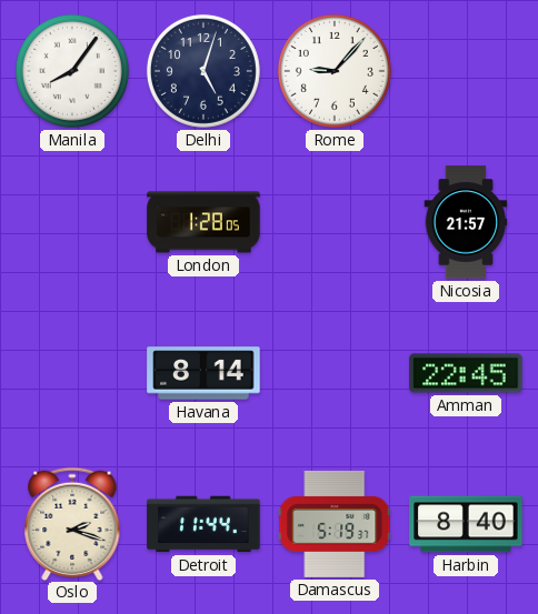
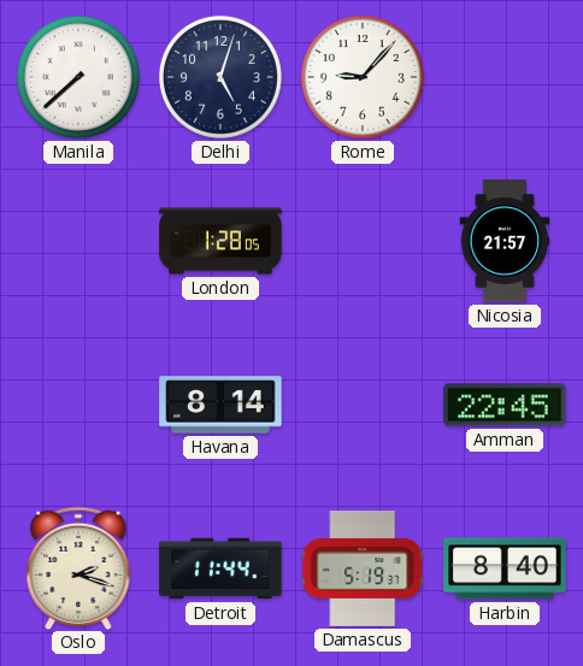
Manila: 8:06 -> 7:38 (78, 77)
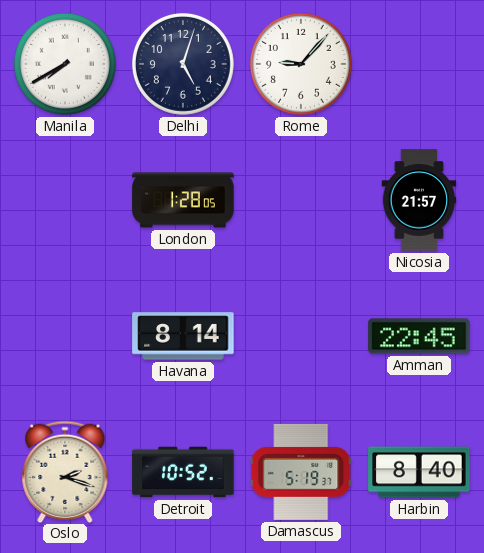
Manila: 7:38 -> 7:40 (65, 64)
Detroit: 11:44 -> 10:52 (183, 472)
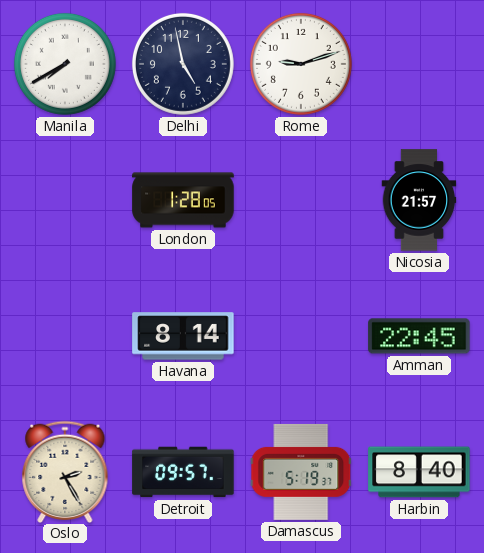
Delhi: 5:03 -> 4:58 (183, 64)
Rome: 9:07 -> 9:12 (301, 64)
Oslo: 2:18 -> 2:25 (65, 471)
Detroit: 10:52 -> 09:57 (183, 472)
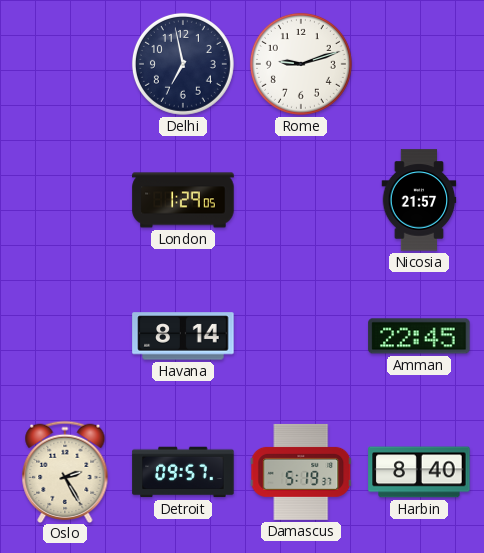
Manila: 7:40 -> none (65, 64)
Delhi: 4:58 -> 6:58 (183, 64)
London: 1:28 -> 1:29 (183, 200)
